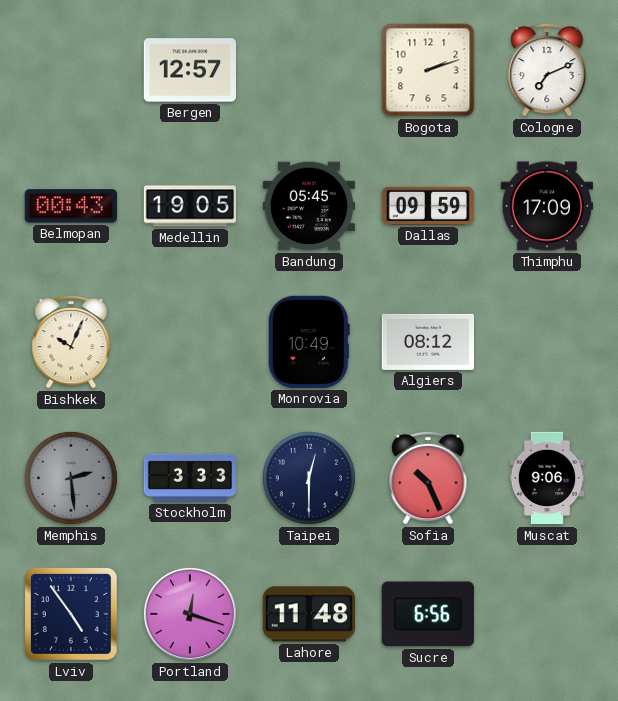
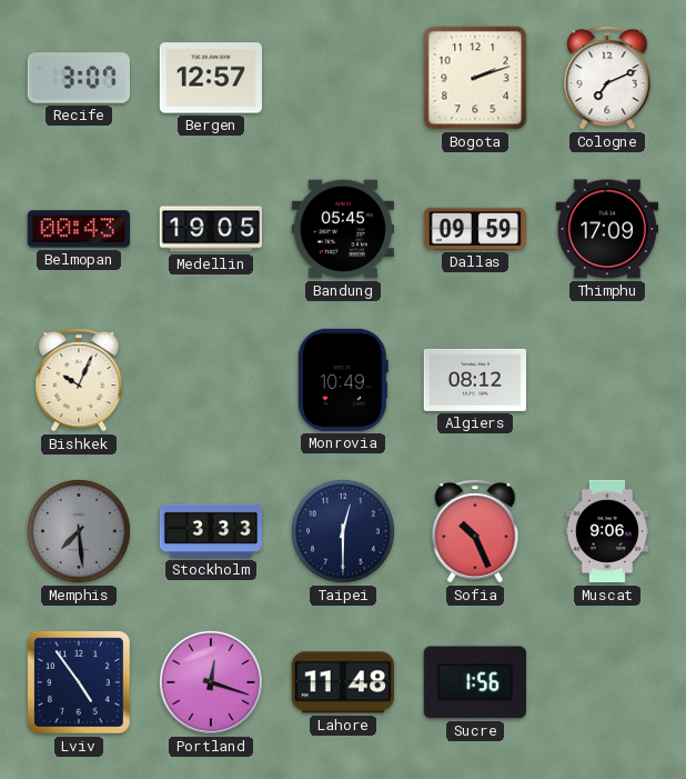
Recife: none -> 3:07 (78, 78)
Memphis: 2:29 -> 7:29 (79, 531)
Sucre: 6:56 -> 1:56 (475, 682)
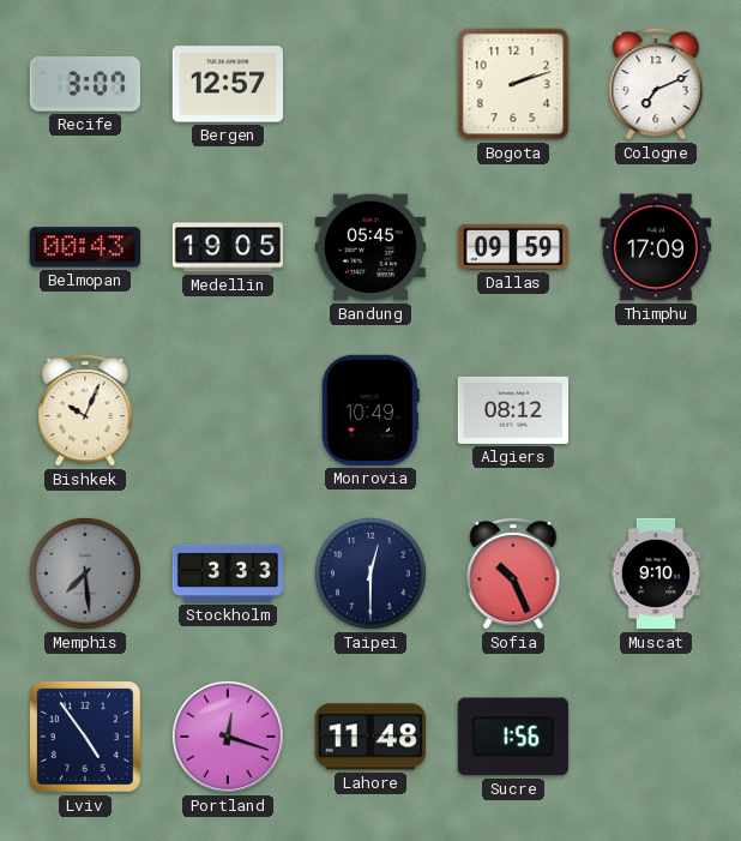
Muscat: 9:06 -> 9:10 (656, 573)
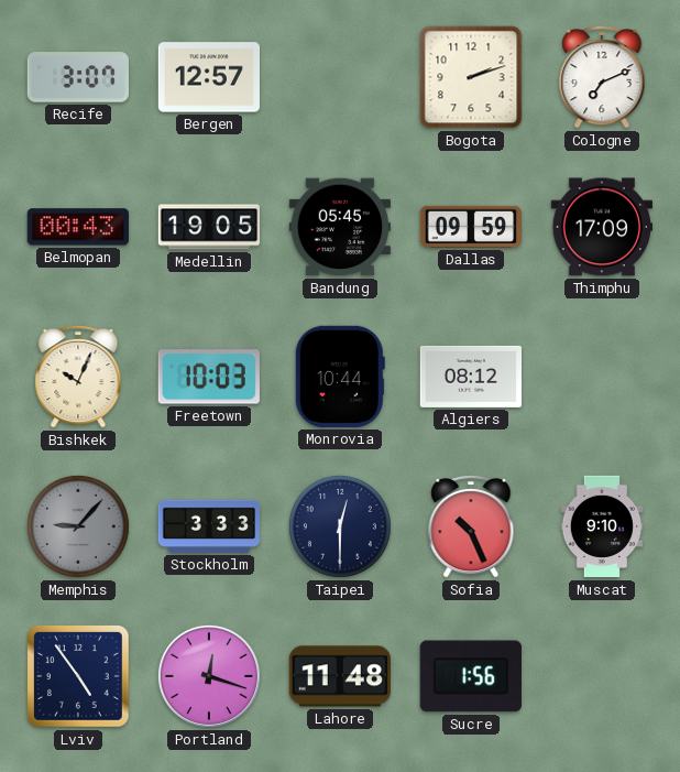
Freetown: none -> 10:03 (209, 377)
Monrovia: 10:49 -> 10:44 (340, 377)
Memphis: 7:29 -> 9:07 (78, 526)
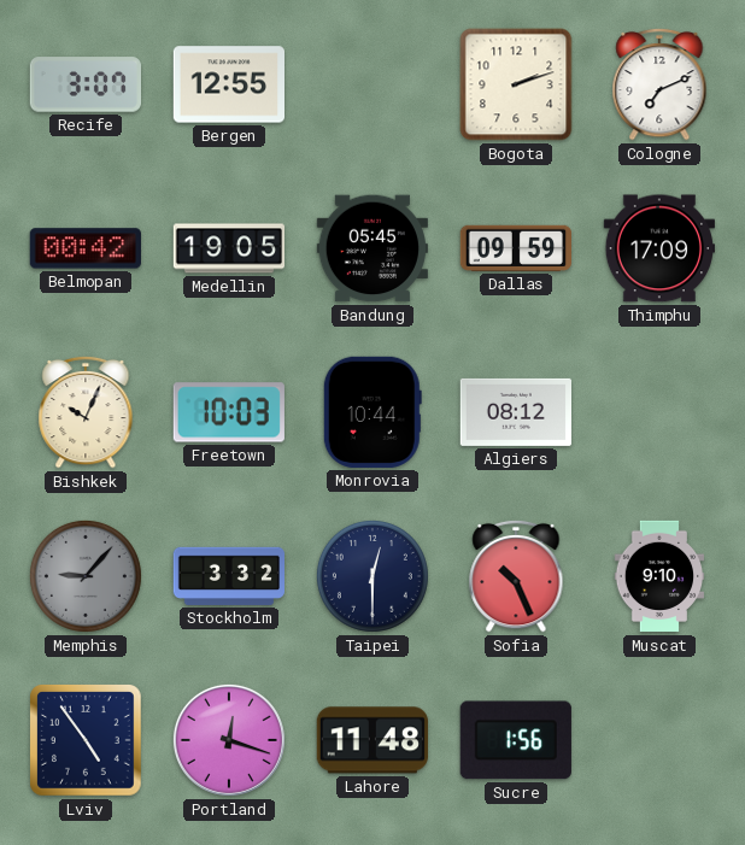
Bergen: 12:57 -> 12:55 (228, 84)
Belmopan: 00:43 -> 00:42 (86, 248)
Stockholm: 3:33 -> 3:32 (228, 576)
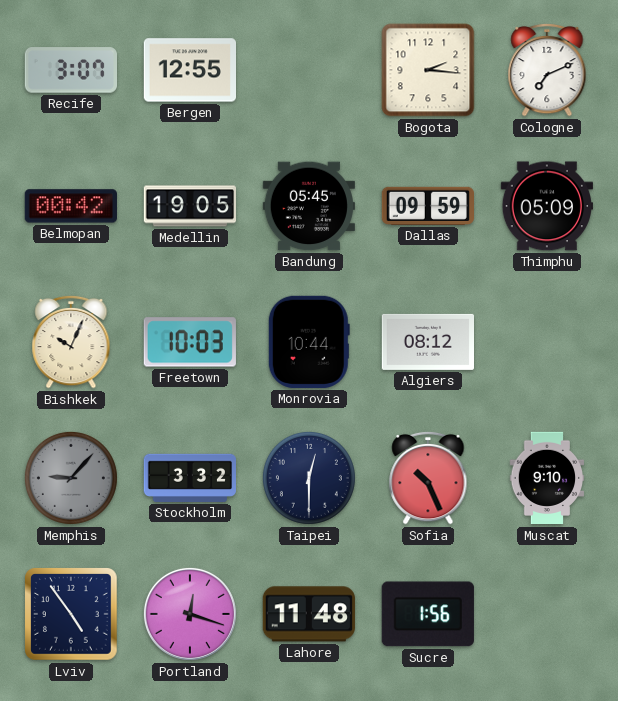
Bogota: 2:12 -> 2:16 (428, 70)
Thimphu: 17:09 -> 05:09 (546, 206)
